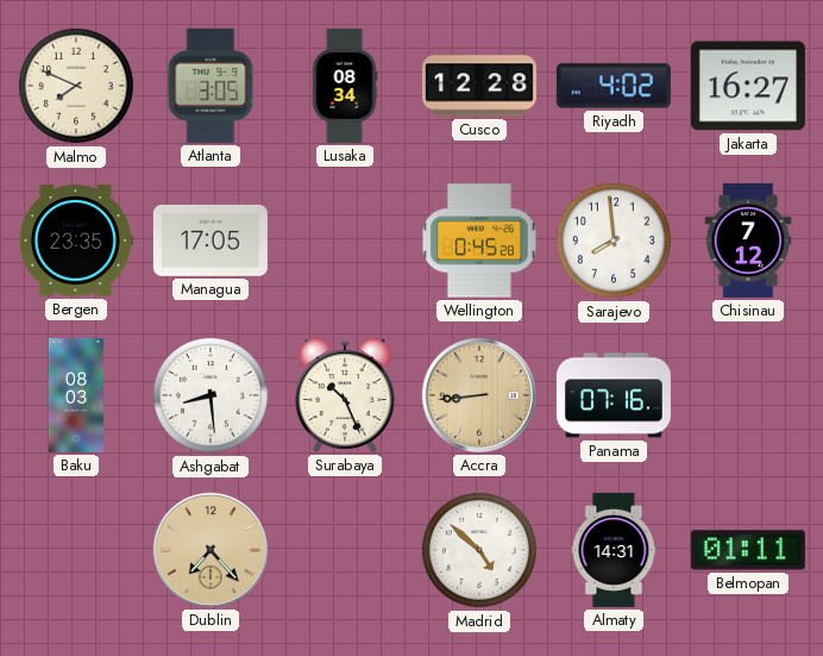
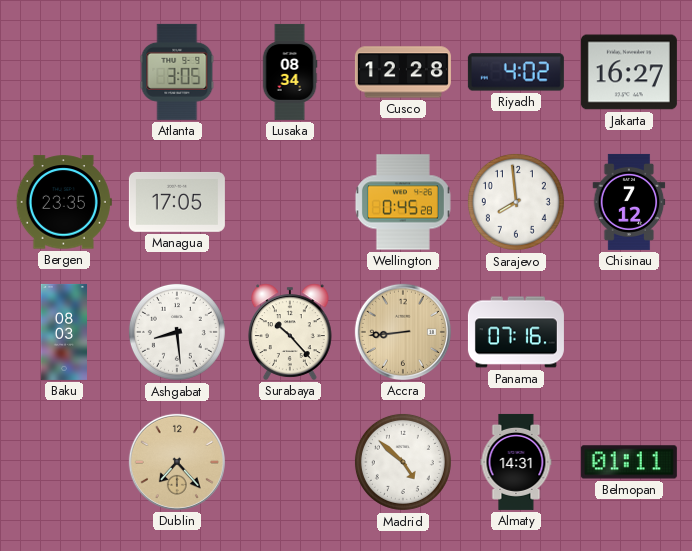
Malmo: 7:49 -> none (76, 86)
Surabaya: 10:26 -> 10:23 (291, 332)
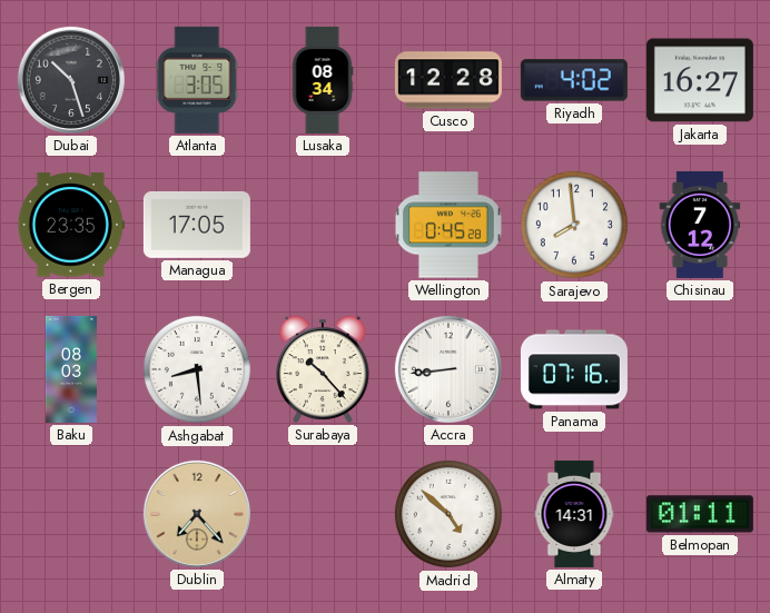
Dubai: none -> 10:27 (71, 80)
Accra dial: champagne -> white (448, 369)
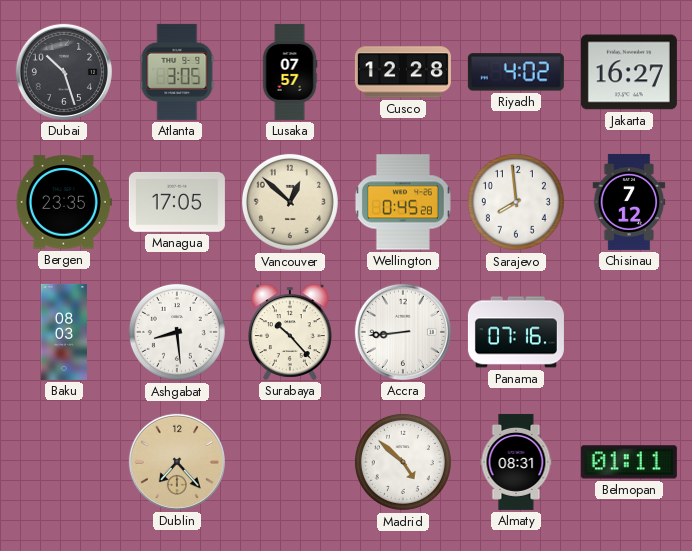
Lusaka: 08:34 -> 07:57 (290, 72)
Vancouver: none -> 12:52 (290, 202)
Almaty: 14:31 -> 08:31 (516, 462)
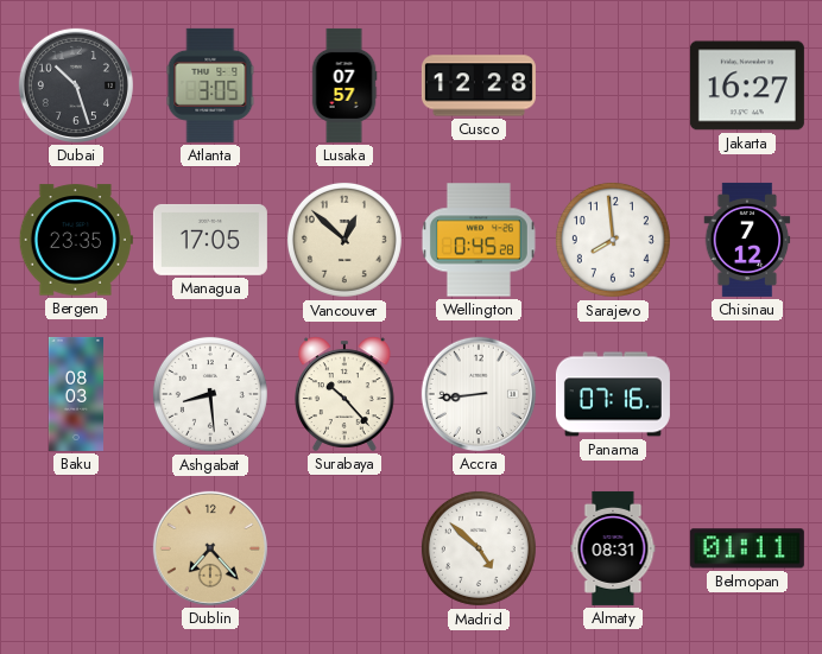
Riyadh: 4:02 -> none (516, 72)
